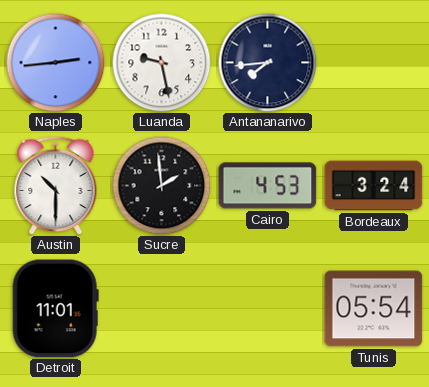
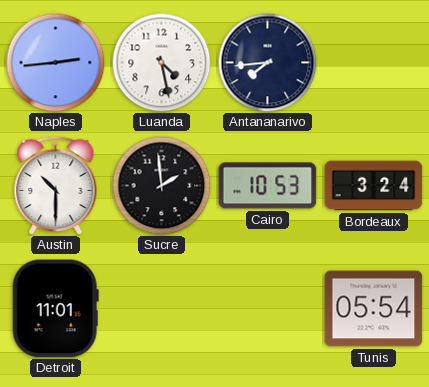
Luanda: 9:28 -> 4:28 (162, 63)
Cairo: 4:53 -> 10:53 (268, 186)
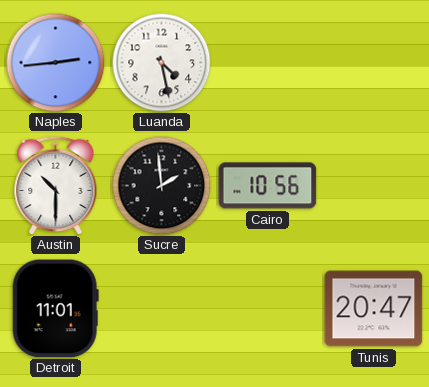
Antananarivo: 7:44 -> none (268, 63)
Cairo: 10:53 -> 10:56 (268, 186)
Bordeaux: 3:24 -> none (374, 186)
Tunis: 05:54 -> 20:47 (374, 309)
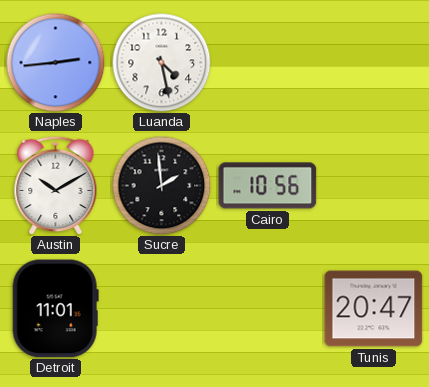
Austin: 10:30 -> 10:10 (56, 185)
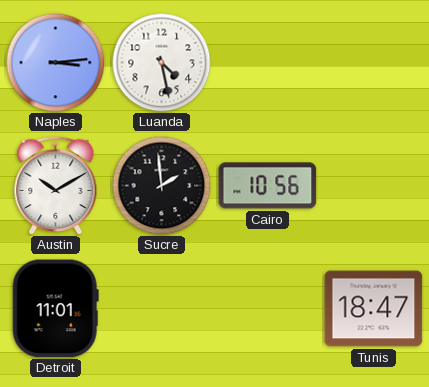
Naples: 2:44 -> 3:14 (56, 63)
Tunis: 20:47 -> 18:47 (374, 309)
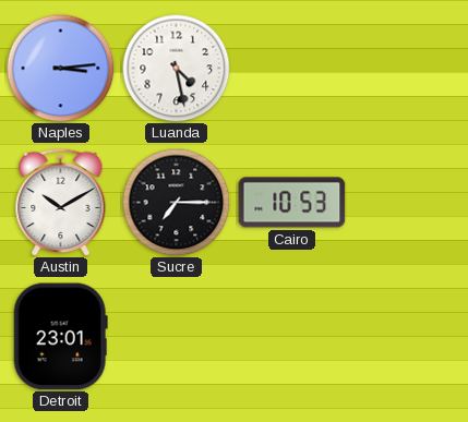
Sucre: 1:59 -> 7:15 (177, 203)
Cairo: 10:56 -> 10:53 (292, 203)
Detroit: 11:01 -> 23:01 (60, 337)
Tunis: 18:47 -> none (374, 309)
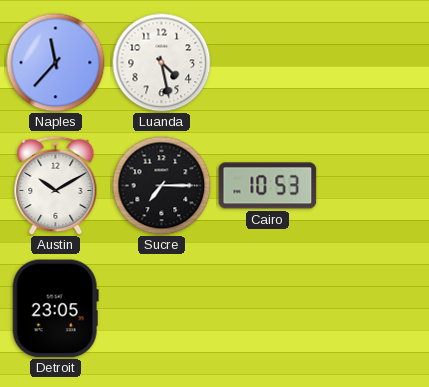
Naples: 3:14 -> 11:37 (56, 63)
Detroit: 23:01 -> 23:05 (55, 309)
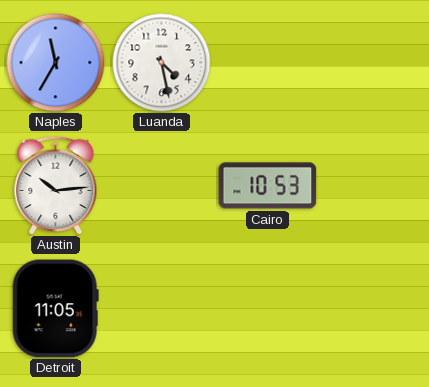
Naples: 11:37 -> 11:35 (56, 63)
Austin: 10:10 -> 10:14 (56, 185)
Sucre: 7:15 -> none (162, 186)
Detroit: 23:05 -> 11:05 (55, 309)
